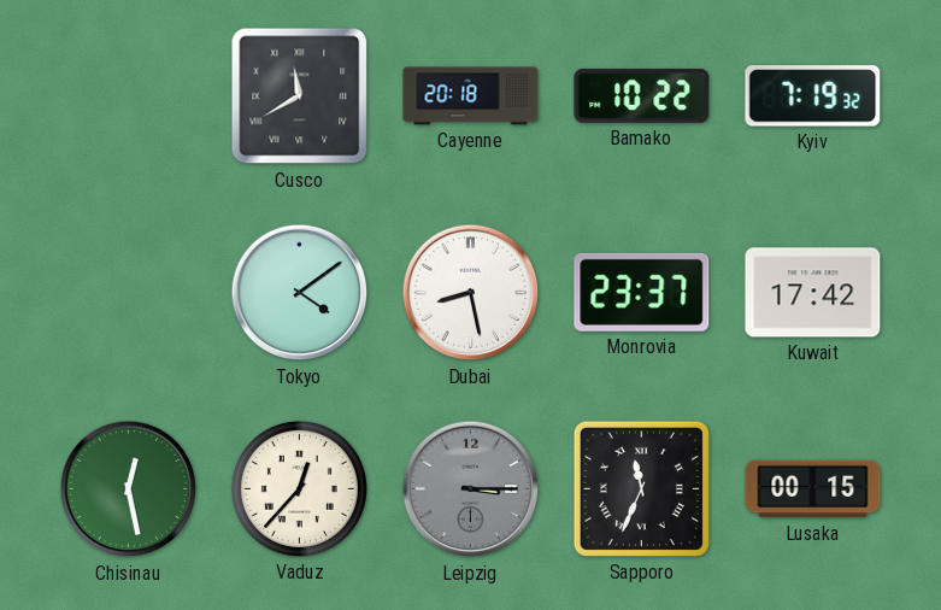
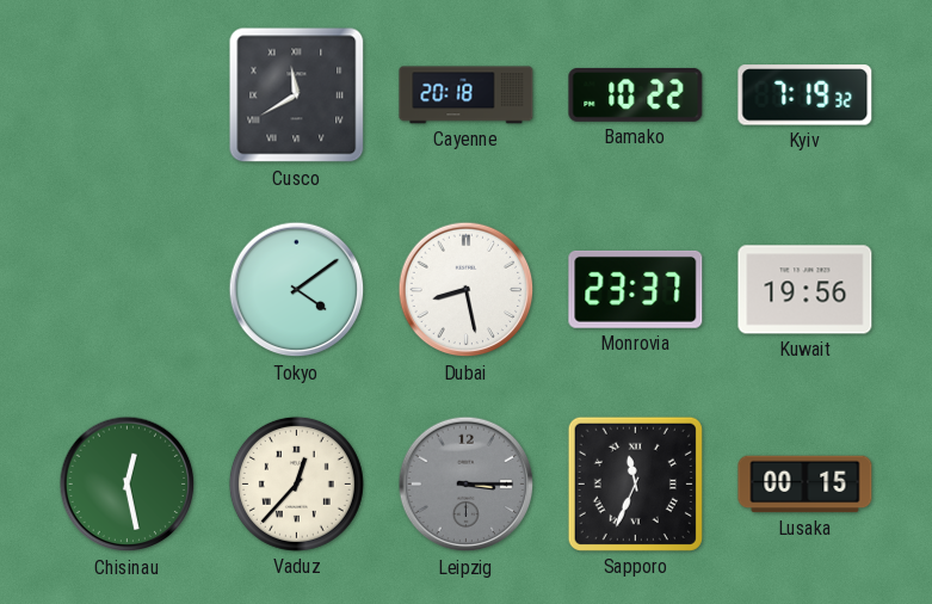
Kuwait: 17:42 -> 19:56 (806, 290)
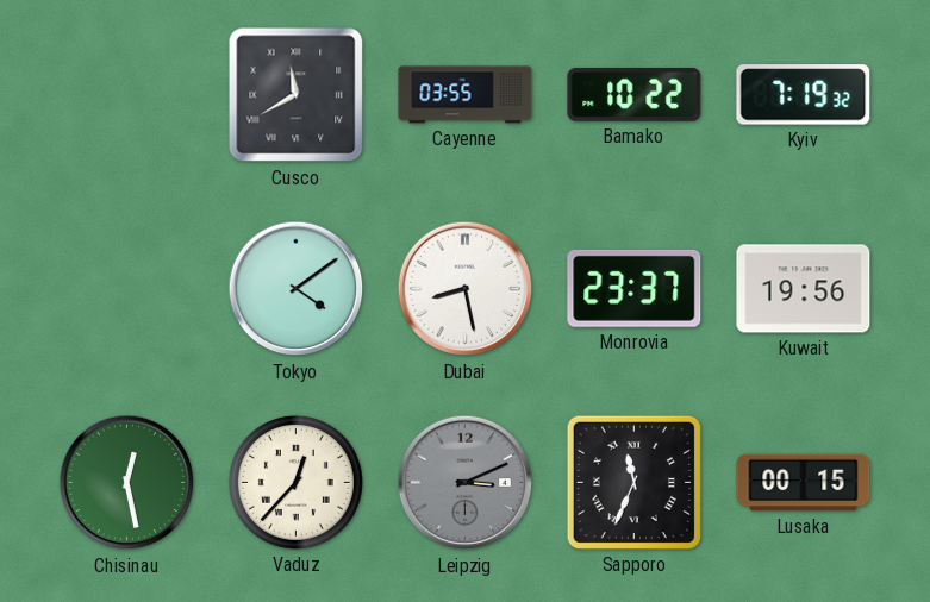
Cayenne: 20:18 -> 03:55 (466, 95)
Leipzig: 3:15 -> 3:11 (466, 483)
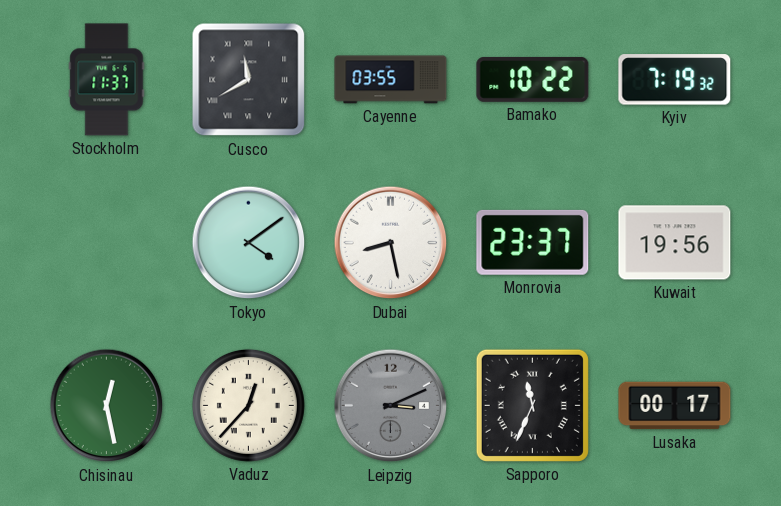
Stockholm: none -> 11:37 (107, 80)
Lusaka: 00:15 -> 00:17 (675, 406)
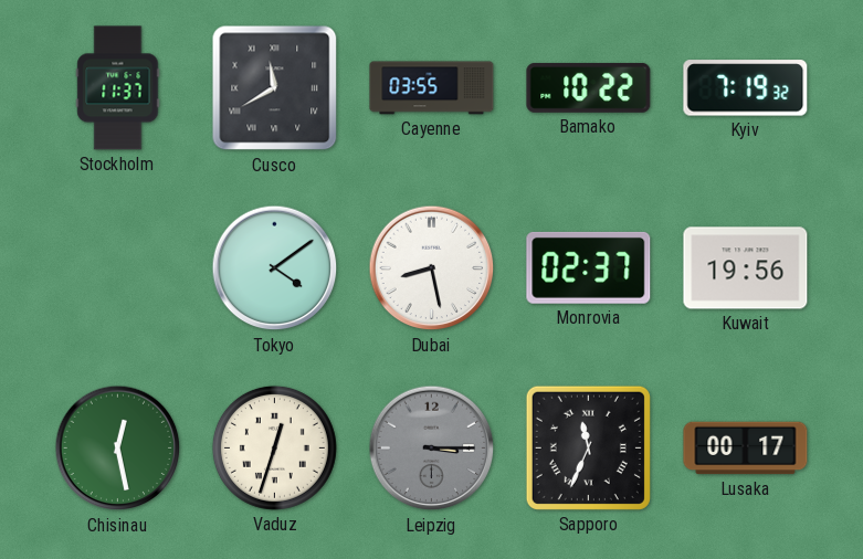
Monrovia: 23:37 -> 02:37 (589, 267)
Vaduz: 12:37 -> 12:33 (274, 447)
Leipzig: 3:11 -> 3:15 (432, 449)
